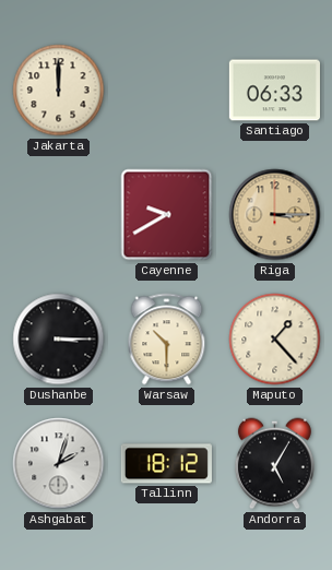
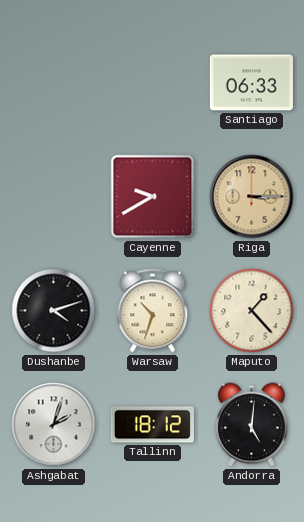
Jakarta: 12:00 -> none (59, 91)
Dushanbe: 3:15 -> 4:12 (54, 311)
Warsaw: 10:30 -> 10:33 (153, 311)
Andorra: 5:05 -> 5:01 (251, 425)
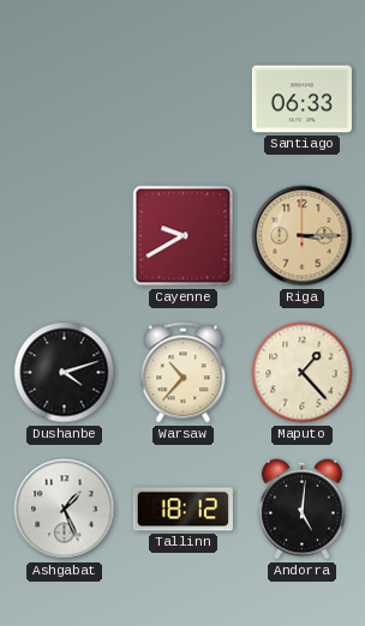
Warsaw: 10:33 -> 10:37 (184, 373)
Ashgabat: 2:03 -> 1:26 (65, 510)
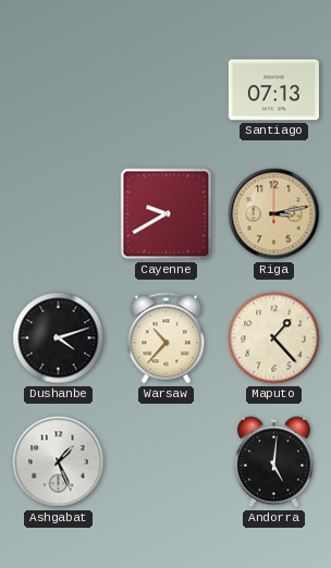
Santiago: 06:33 -> 07:13 (273, 90)
Riga: 3:15 -> 3:13 (274, 214)
Tallinn: 18:12 -> none (182, 510)
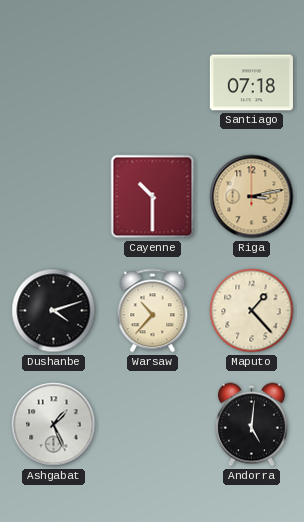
Santiago: 07:13 -> 07:18 (251, 83)
Cayenne: 9:40 -> 10:30 (153, 197)
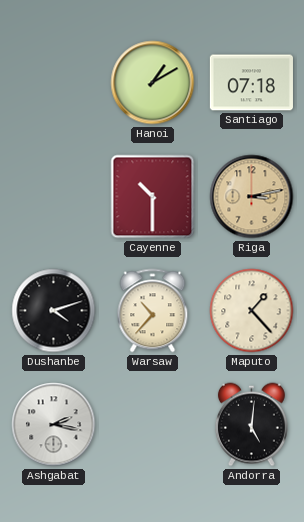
Hanoi: none -> 1:10 (153, 83)
Ashgabat: 1:26 -> 2:17 (54, 425)
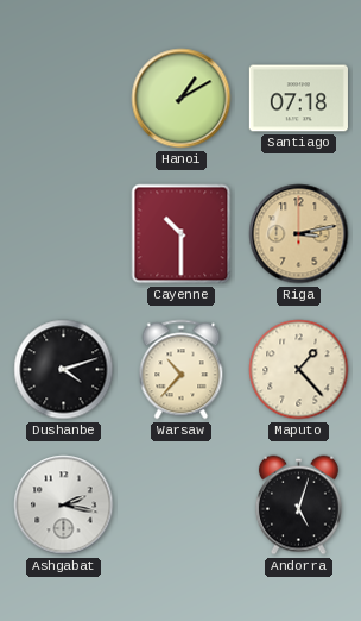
Andorra: 5:01 -> 5:03 (298, 506)
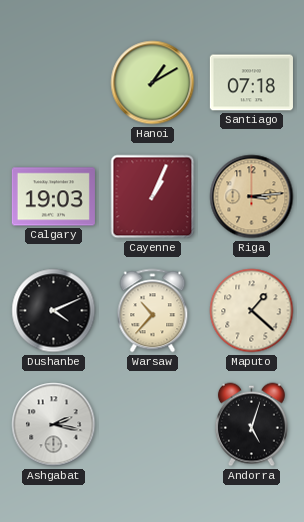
Calgary: none -> 19:03 (53, 197)
Cayenne: 10:30 -> 1:04 (153, 197)
Riga: 3:13 -> 3:14 (252, 197)
Dushanbe: 4:12 -> 4:11 (54, 311)
Maputo: 1:23 -> 1:22 (252, 311)
